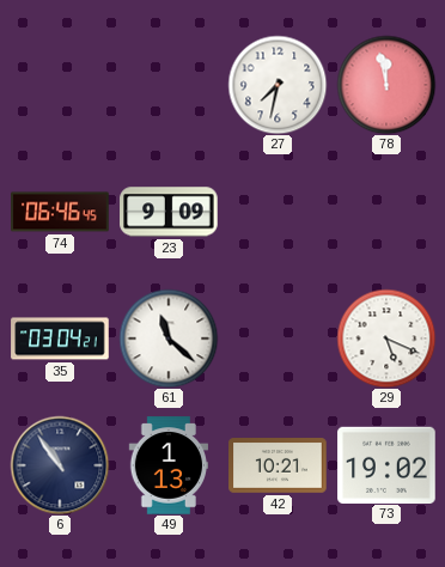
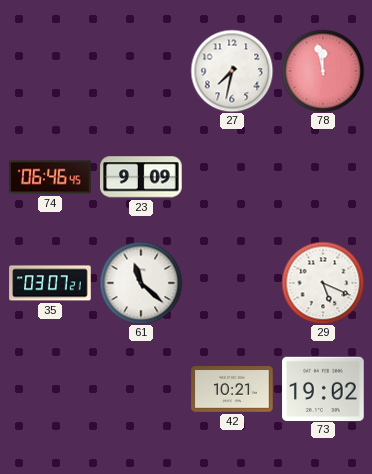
35: 03:04 -> 03:07 (50, 283)
6: 10:54 -> none (60, 465)
49: 1:13 -> none (167, 465)
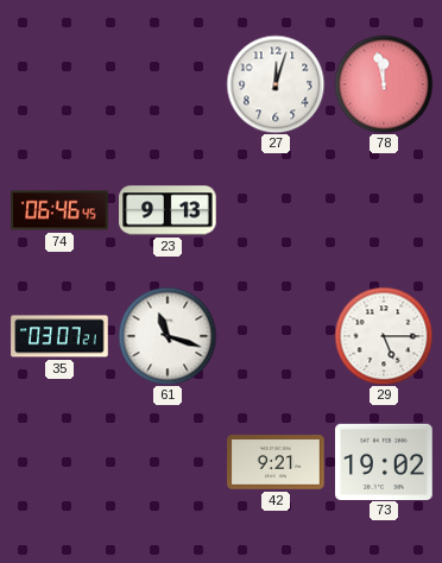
27: 7:32 -> 12:03 (276, 84)
23: 9:09 -> 9:13 (168, 210)
61: 11:22 -> 11:18 (168, 336)
29: 5:19 -> 5:15 (384, 336)
42: 10:21 -> 9:21 (276, 462)
